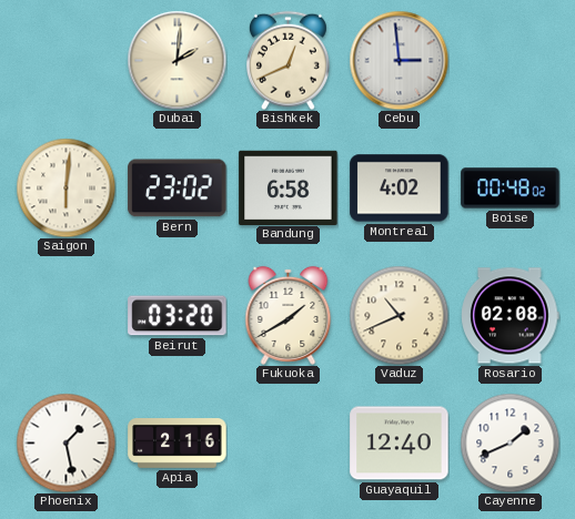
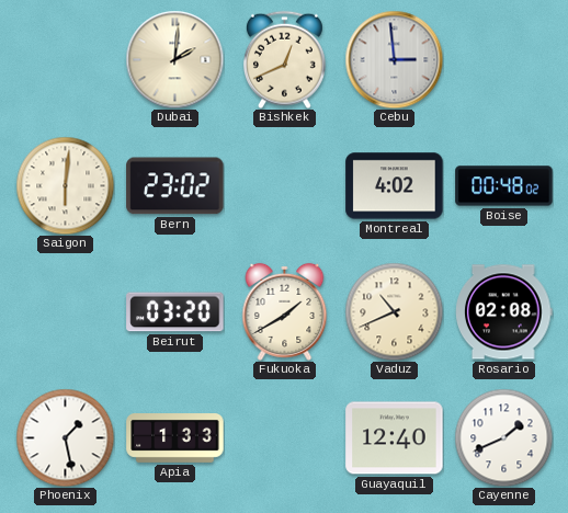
Bandung: 6:58 -> none (289, 187)
Apia: 2:16 -> 1:33 (175, 438)
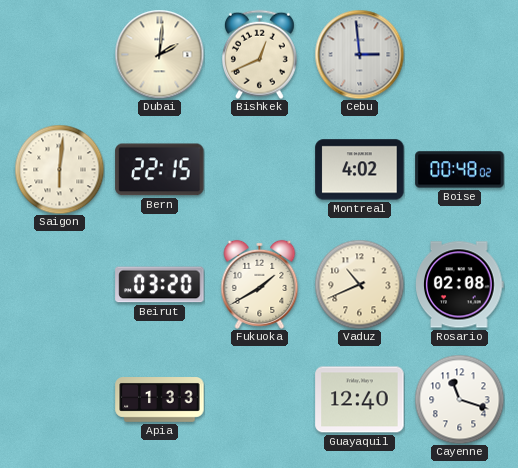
Bern: 23:02 -> 22:15 (160, 170)
Phoenix: 1:28 -> none (65, 437)
Cayenne: 1:41 -> 11:18 (459, 399)
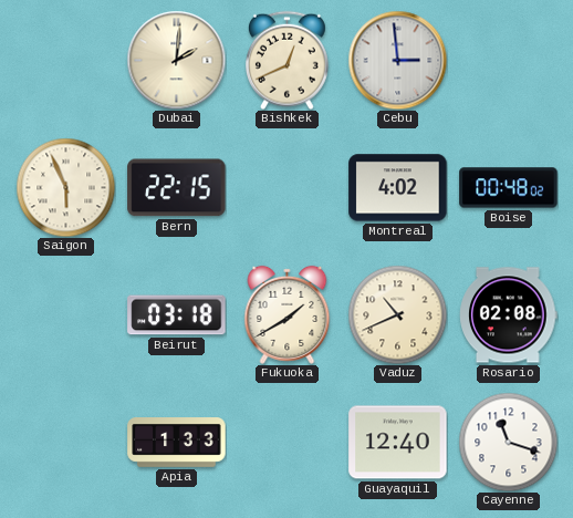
Saigon: 6:01 -> 5:56 (65, 187)
Beirut: 03:20 -> 03:18 (177, 315)
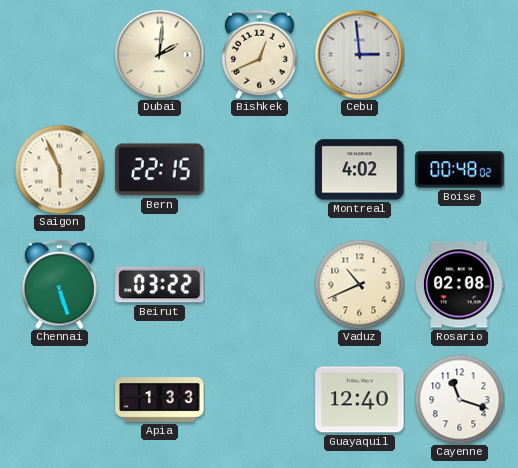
Chennai: none -> 5:27 (59, 284)
Beirut: 03:18 -> 03:22 (160, 285)
Fukuoka: 1:40 -> none (288, 314)
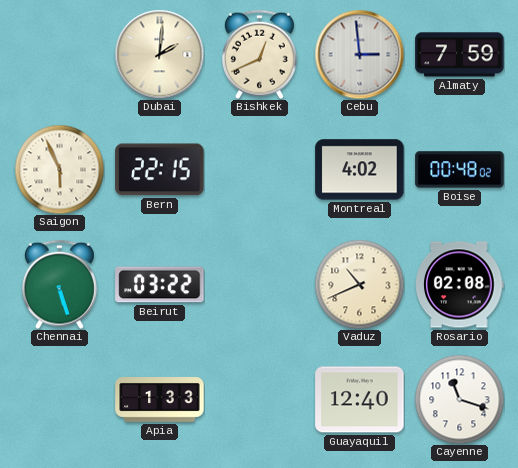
Almaty: none -> 7:59 (460, 55)
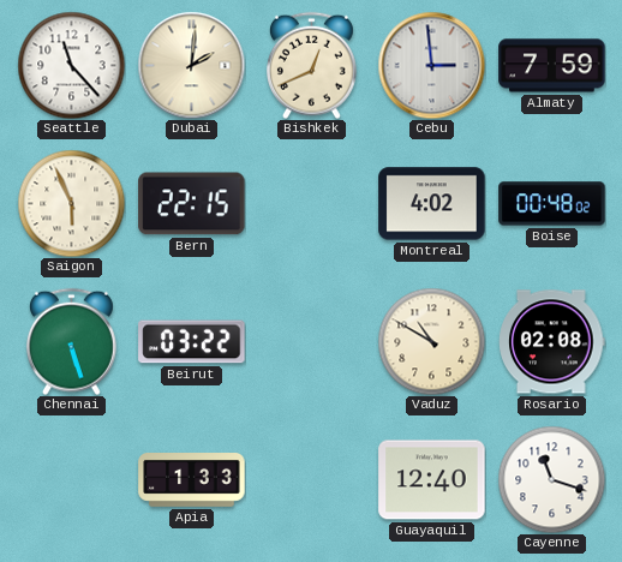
Seattle: none -> 11:23 (71, 65)
Vaduz: 10:41 -> 10:50 (431, 341)
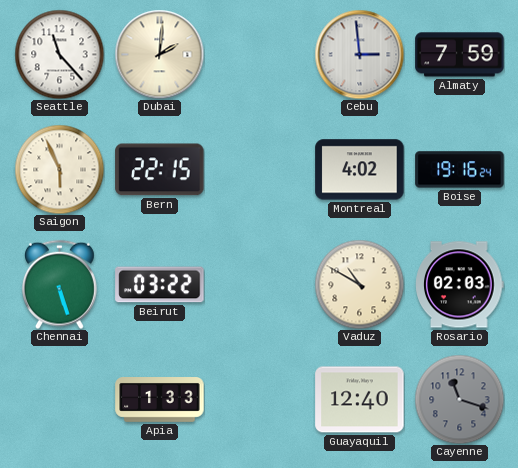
Bishkek: 12:41 -> none (311, 65)
Boise: 00:48 -> 19:16 (460, 170)
Rosario: 02:08 -> 02:03 (460, 285)
Cayenne dial: white -> grey (459, 399)
